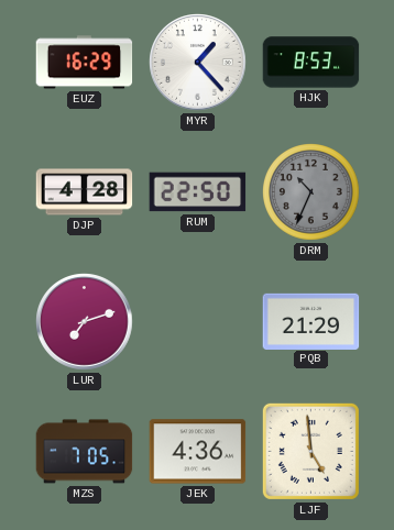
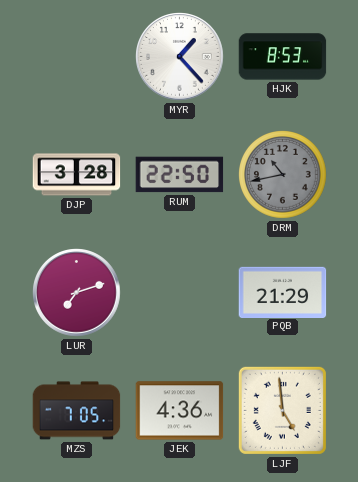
EUZ: 16:29 -> none (85, 63)
DJP: 4:28 -> 3:28 (77, 175)
DRM: 10:34 -> 10:43 (283, 175)
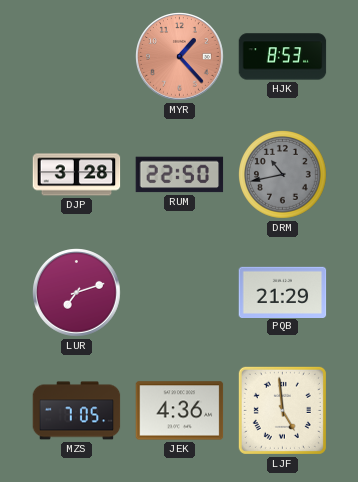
MYR dial: white -> salmon (180, 57)
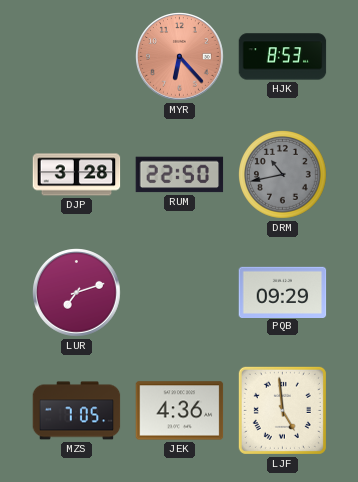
MYR: 1:23 -> 6:23 (180, 57)
PQB: 21:29 -> 09:29 (283, 292)
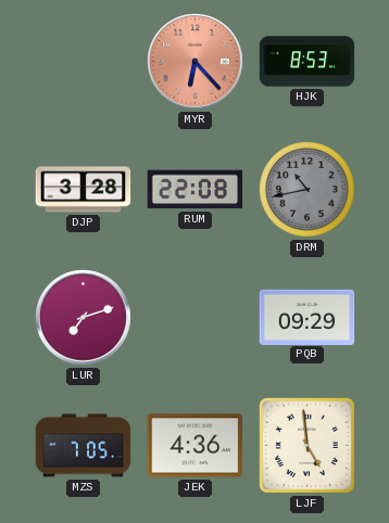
RUM: 22:50 -> 22:08 (196, 190)
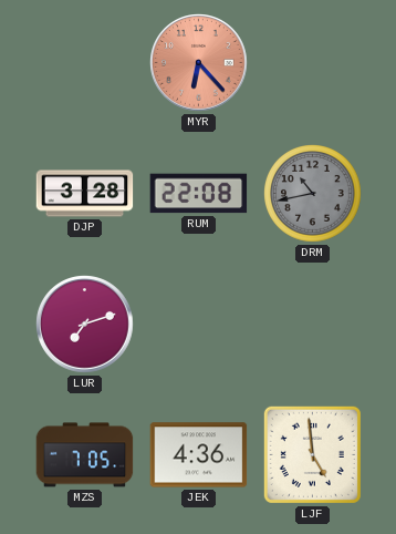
HJK: 8:53 -> none (308, 62)
PQB: 09:29 -> none (308, 317)
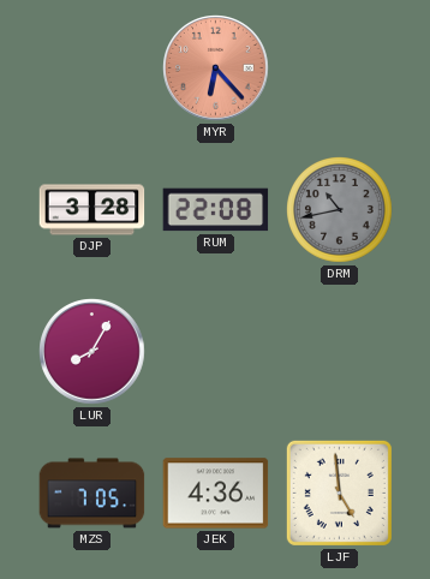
LUR: 7:12 -> 8:05 (92, 352)
